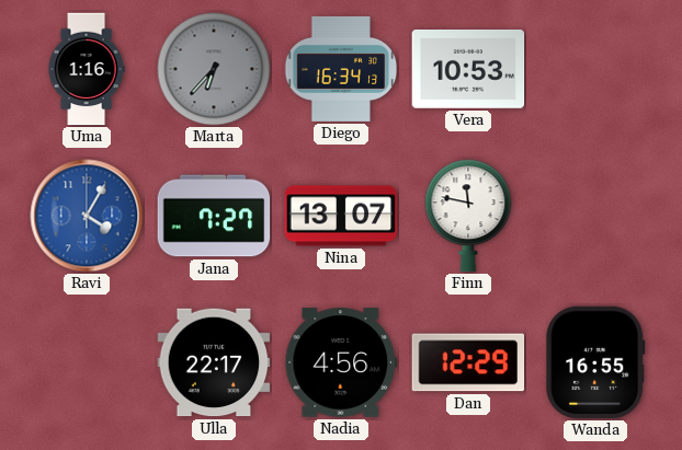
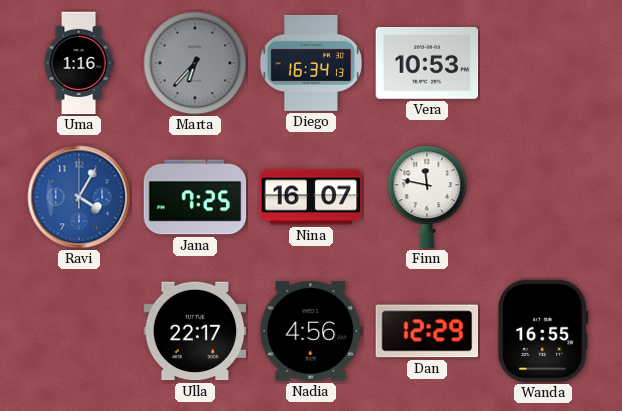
Jana: 7:27 -> 7:25 (195, 197)
Nina: 13:07 -> 16:07 (311, 197)
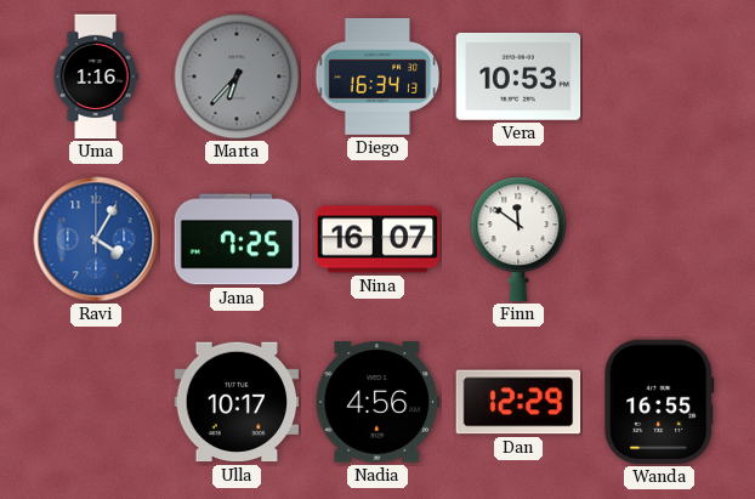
Finn: 11:47 -> 11:51 (518, 239)
Ulla: 22:17 -> 10:17 (237, 402)
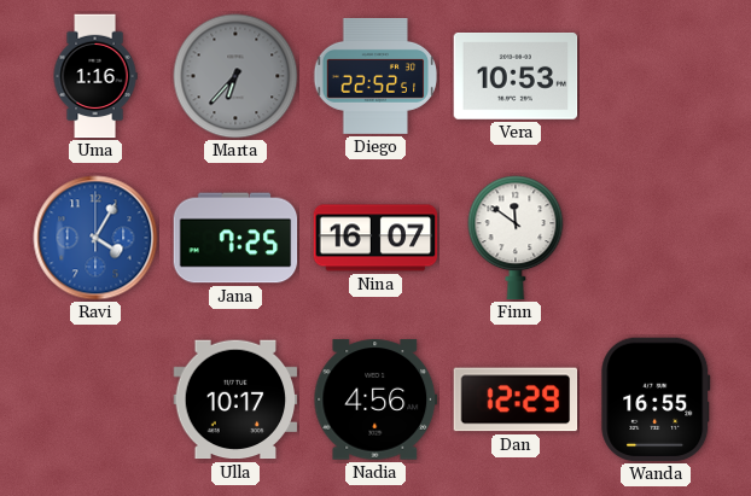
Diego: 16:34 -> 22:52 (375, 76)
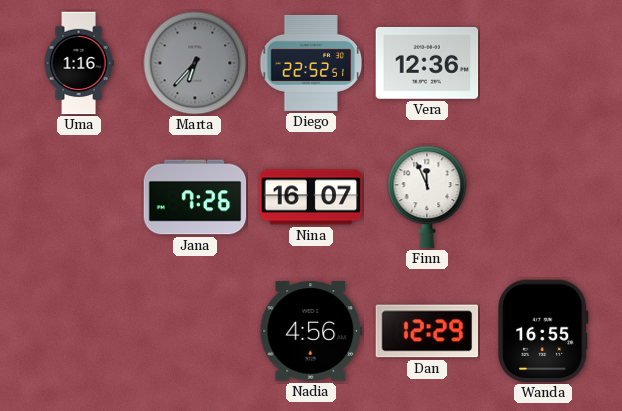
Vera: 10:53 -> 12:36 (427, 64)
Ravi: 4:05 -> none (95, 238)
Jana: 7:25 -> 7:26 (195, 197)
Finn: 11:51 -> 11:56 (427, 197)
Ulla: 10:17 -> none (235, 399)
